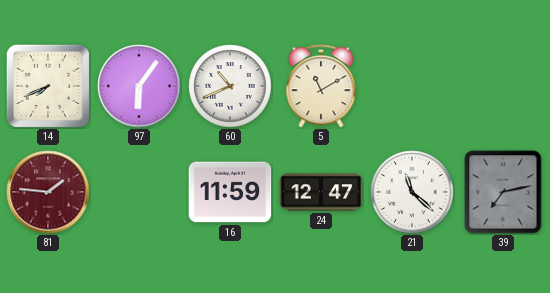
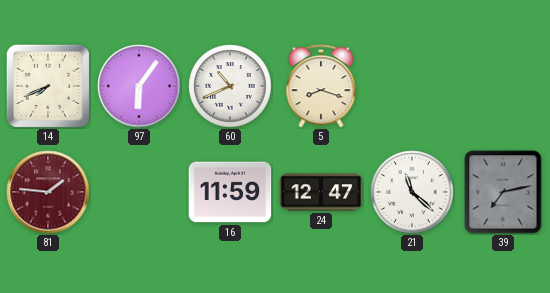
5: 11:10 -> 8:18 (321, 86)
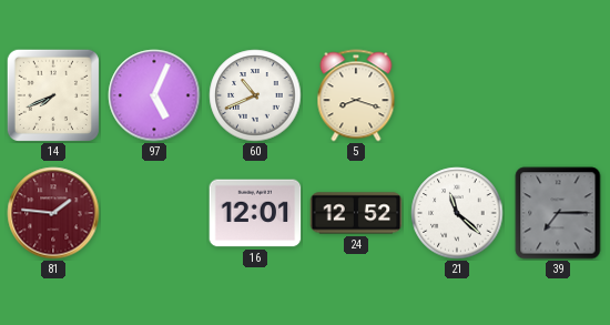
97: 6:06 -> 5:04 (154, 95)
16: 11:59 -> 12:01 (255, 213)
24: 12:47 -> 12:52 (356, 213)
39: 7:13 -> 7:15 (558, 213)
